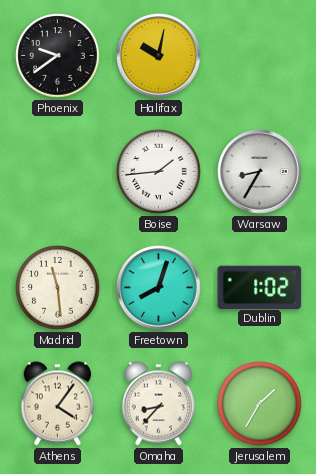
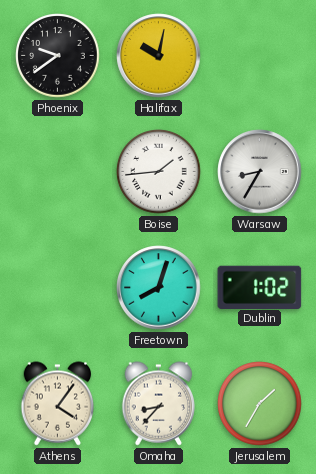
Madrid: 11:29 -> none (58, 288)
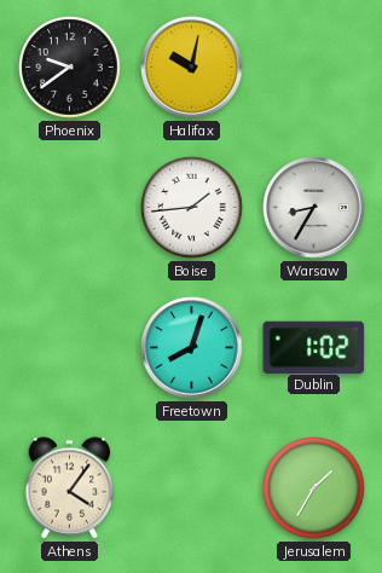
Omaha: 8:37 -> none (159, 404)
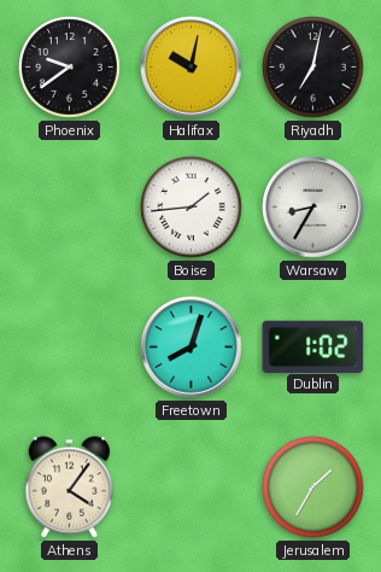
Riyadh: none -> 7:02 (313, 68)
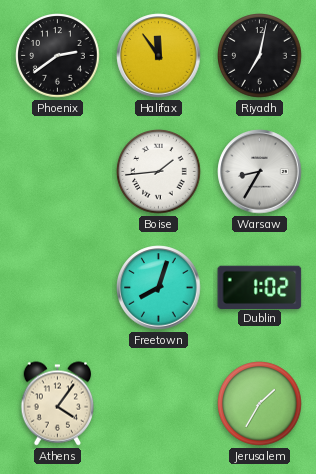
Phoenix: 9:39 -> 2:39 (58, 56)
Halifax: 10:02 -> 11:54 (159, 56)
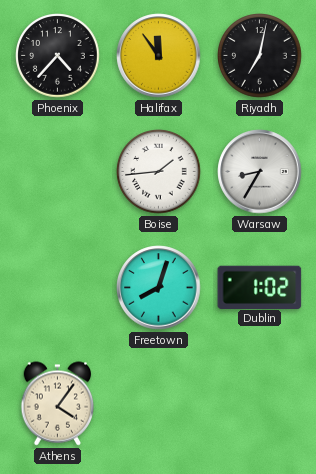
Phoenix: 2:39 -> 4:37 (58, 56)
Jerusalem: 1:35 -> none (260, 404)
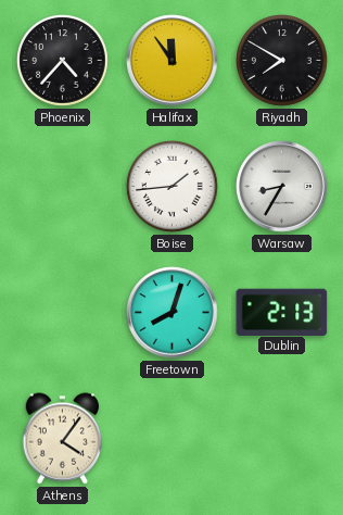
Riyadh: 7:02 -> 7:50 (282, 61)
Dublin: 1:02 -> 2:13 (282, 312)
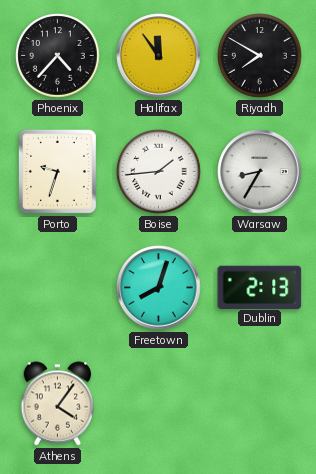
Porto: none -> 9:33 (57, 171)
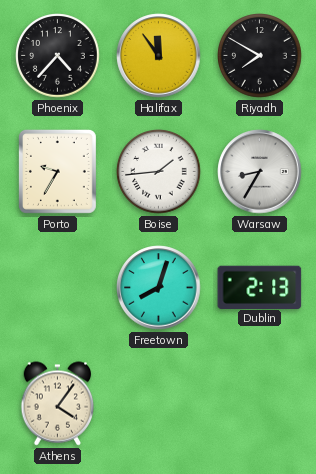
Porto: 9:33 -> 9:35 (57, 171)
